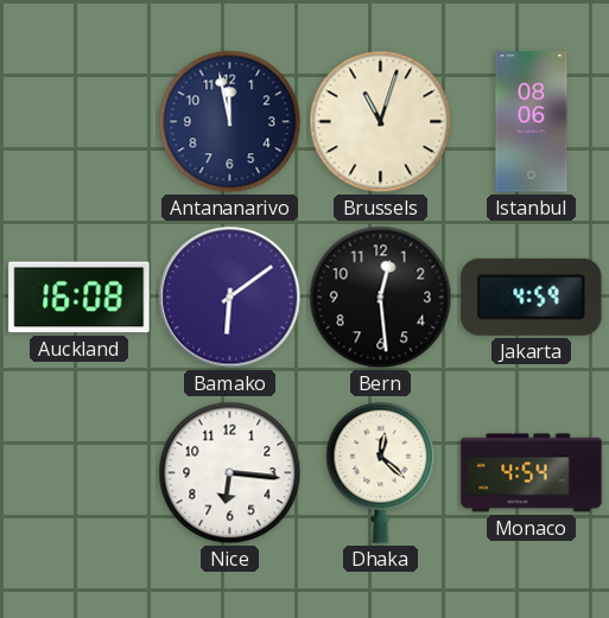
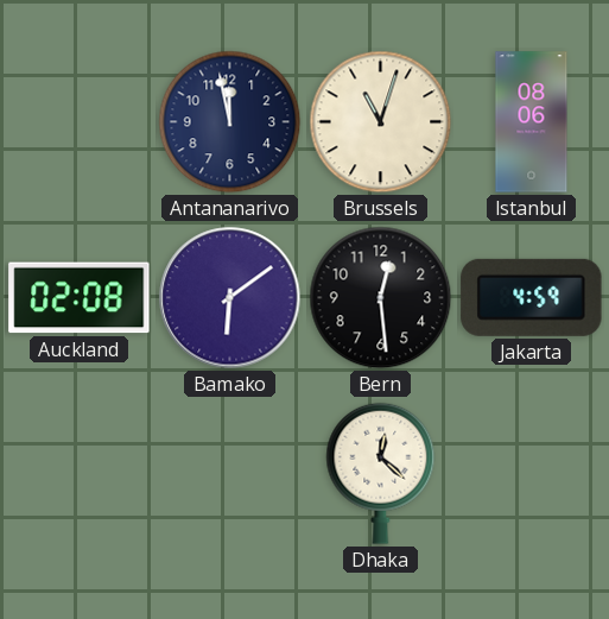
Auckland: 16:08 -> 02:08 (80, 298)
Nice: 6:16 -> none (230, 473)
Monaco: 4:54 -> none (532, 473)
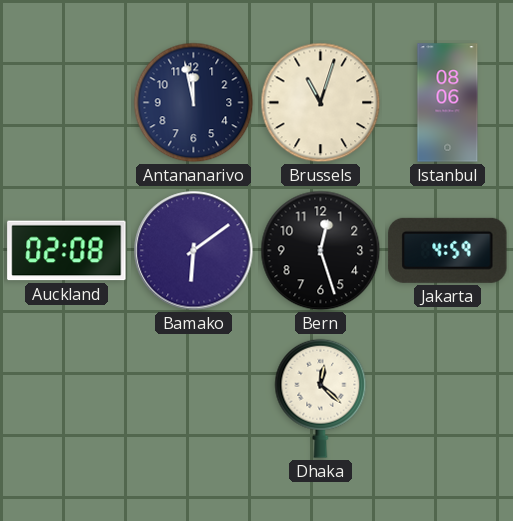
Bern: 12:29 -> 12:27 (321, 251)
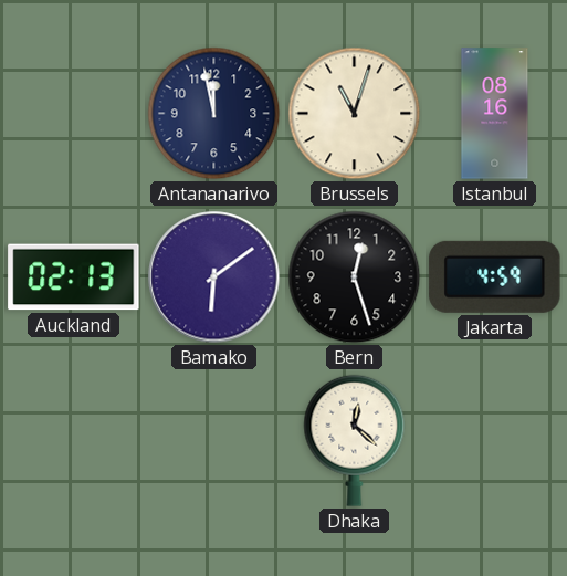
Istanbul: 08:06 -> 08:16 (495, 114)
Auckland: 02:08 -> 02:13 (74, 277)
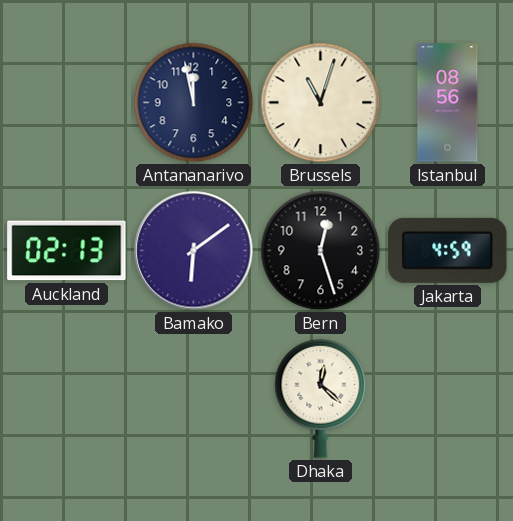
Istanbul: 08:16 -> 08:56 (448, 103)
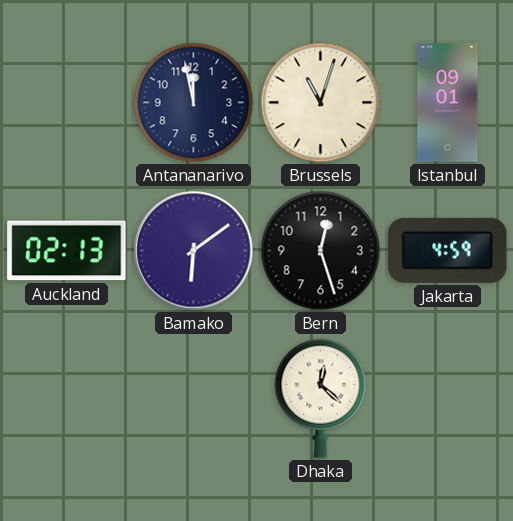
Istanbul: 08:56 -> 09:01 (448, 103)
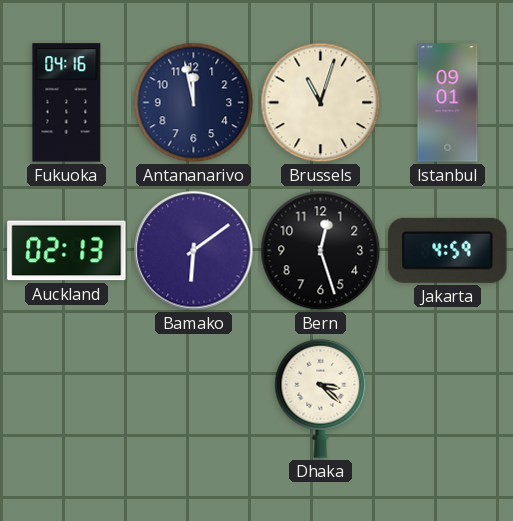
Fukuoka: none -> 04:16 (67, 103)
Dhaka: 12:22 -> 3:22 (321, 398)
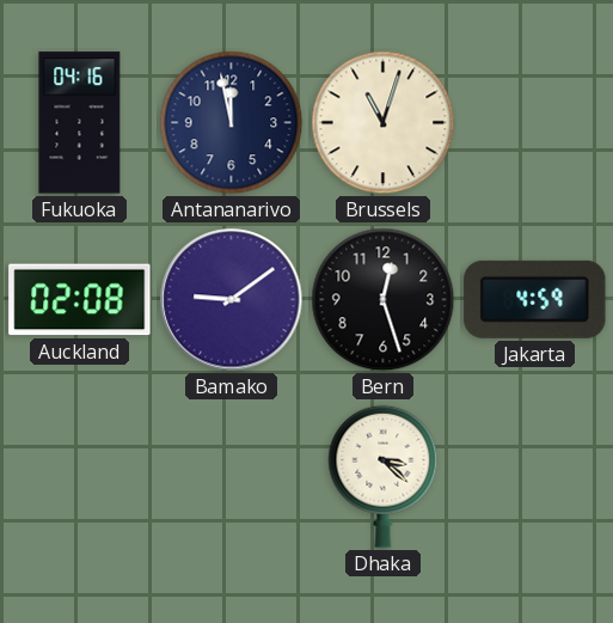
Istanbul: 09:01 -> none (448, 103)
Auckland: 02:13 -> 02:08 (80, 300)
Bamako: 6:09 -> 9:09 (232, 300)
